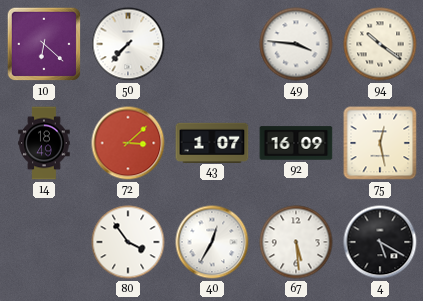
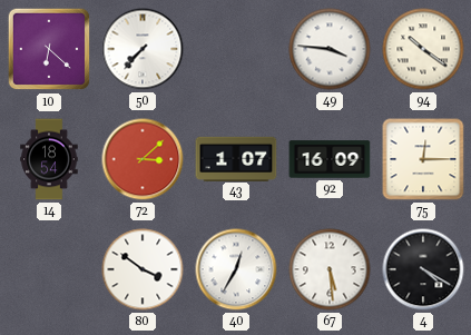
14: 18:49 -> 18:54 (49, 159)
75: 12:28 -> 12:15 (423, 159)
80: 3:54 -> 3:51 (143, 269)
4: 5:20 -> 4:20 (423, 269)
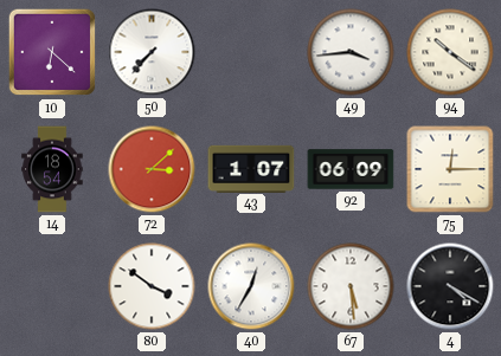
49: 3:46 -> 3:44 (351, 52)
92: 16:09 -> 06:09 (351, 169)
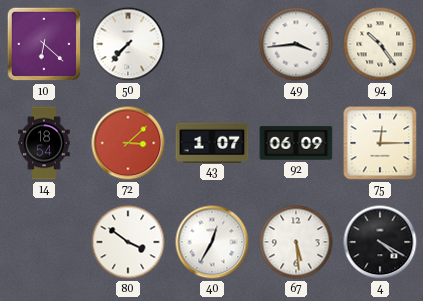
94: 10:21 -> 10:24 (380, 44)
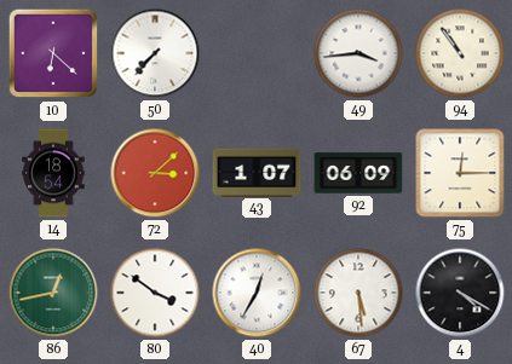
94: 10:24 -> 10:54 (460, 53)
86: none -> 12:43 (53, 293)
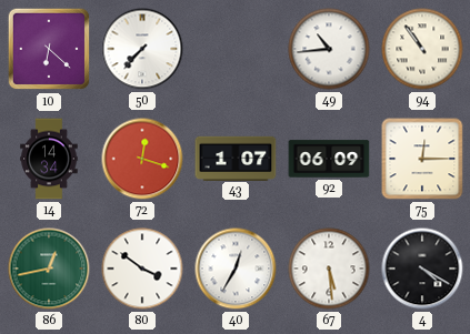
49: 3:44 -> 10:44 (329, 49)
14: 18:54 -> 14:34 (49, 159)
72: 3:08 -> 12:18 (142, 159)
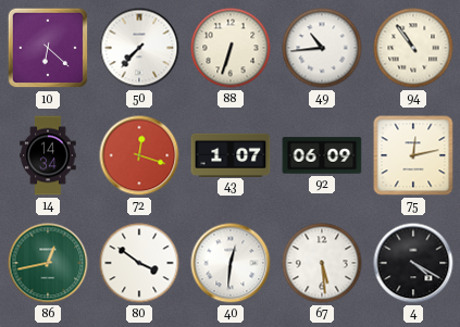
88: none -> 6:33 (231, 48)
75: 12:15 -> 12:13 (413, 155)
40: 12:35 -> 12:31 (231, 263)
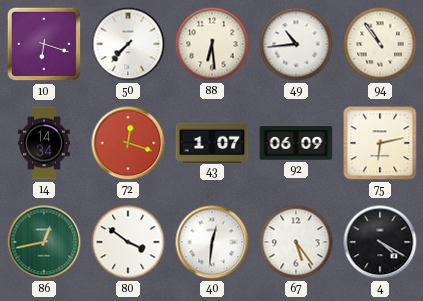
10: 6:22 -> 6:18 (44, 44)
88: 6:33 -> 6:29 (212, 44)
75: 12:13 -> 6:13 (380, 143)
67: 5:29 -> 5:24 (296, 242)
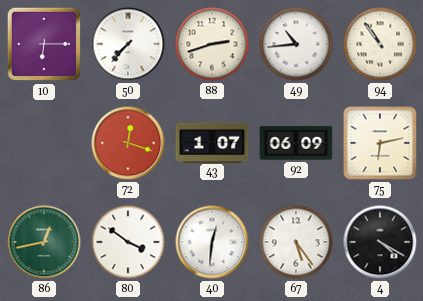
10: 6:18 -> 6:15 (44, 44)
88: 6:29 -> 2:42 (212, 44)
14: 14:34 -> none (44, 143)
